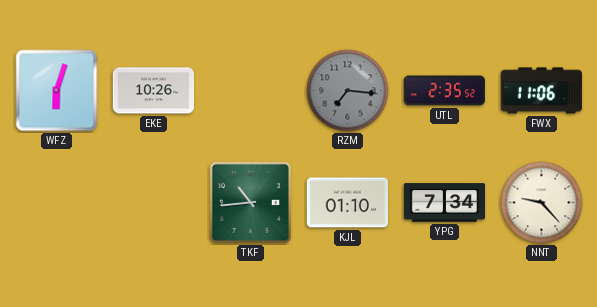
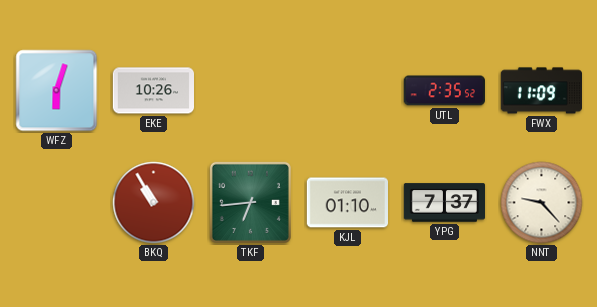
RZM: 7:16 -> none (348, 91)
FWX: 11:06 -> 11:09 (541, 91)
BKQ: none -> 10:55 (154, 203)
TKF: 10:44 -> 6:44 (250, 202)
YPG: 7:34 -> 7:37 (445, 203)
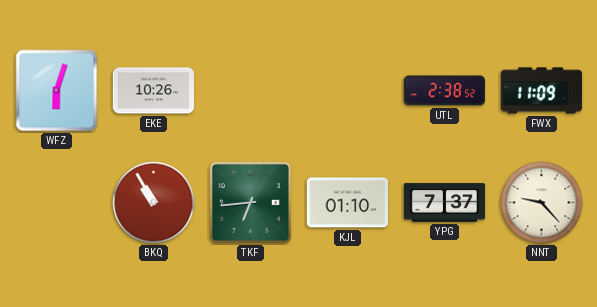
UTL: 2:35 -> 2:38 (444, 91)
